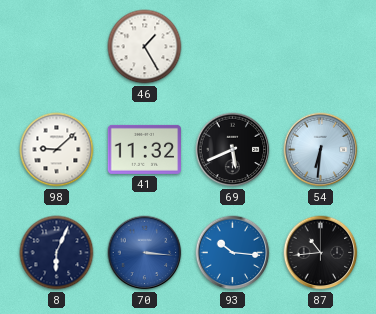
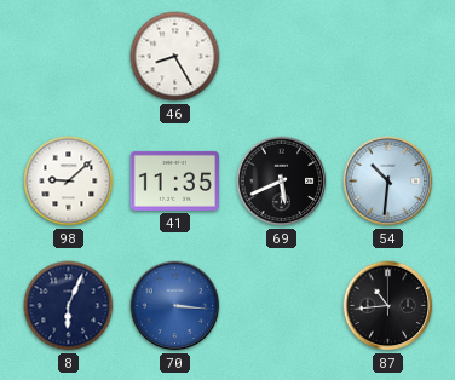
46: 1:25 -> 8:25 (175, 57)
41: 11:32 -> 11:35 (174, 180)
54: 6:31 -> 10:31 (388, 182)
93: 10:16 -> none (233, 253)
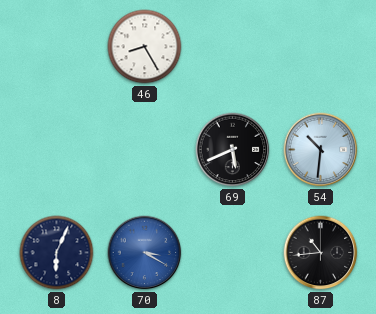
98: 9:08 -> none (69, 182)
41: 11:35 -> none (174, 180)
70: 3:16 -> 3:20 (145, 253)
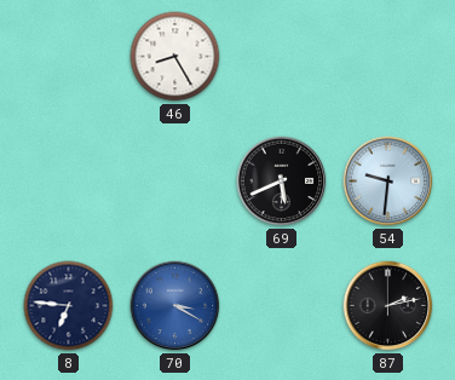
54: 10:31 -> 9:31 (388, 182)
8: 6:04 -> 6:46 (69, 306)
87: 10:44 -> 2:13 (388, 306)
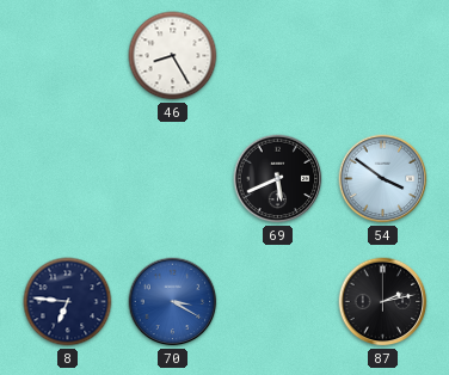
54: 9:31 -> 3:51 (383, 179)
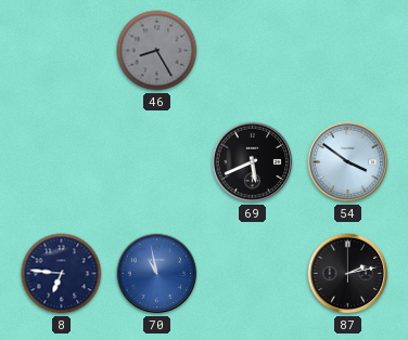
46 dial: white -> grey (157, 51)
70: 3:20 -> 10:58 (157, 274)
